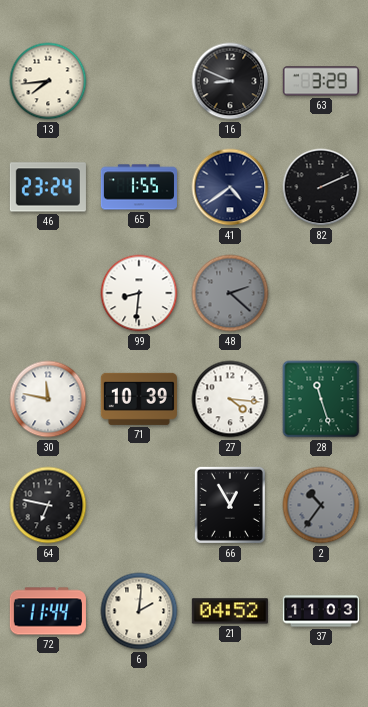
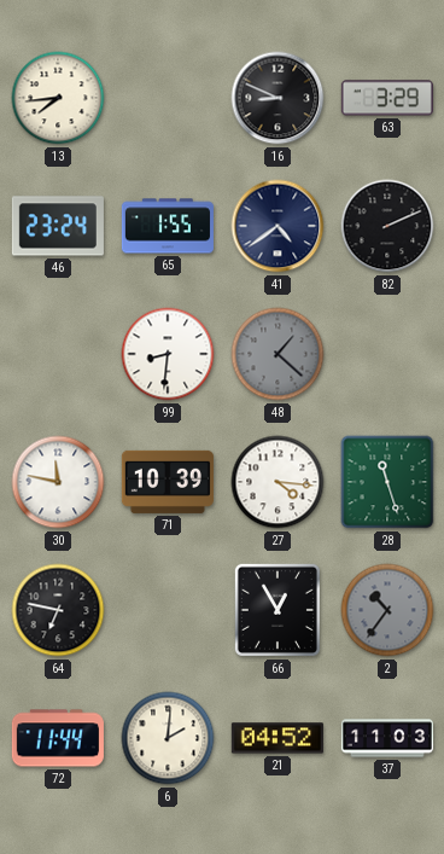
48: 2:22 -> 1:22 (277, 354)
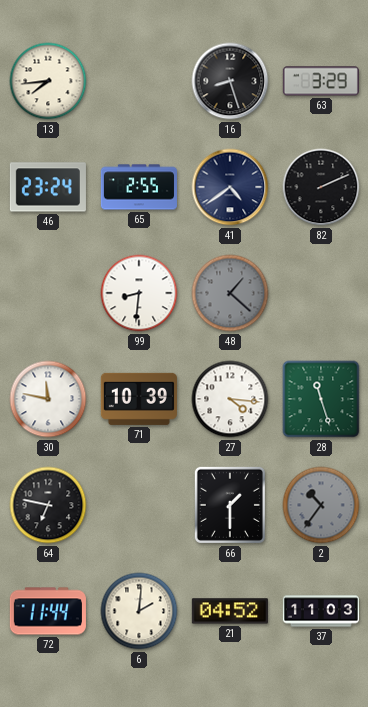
16: 8:49 -> 8:27 (230, 81)
65: 1:55 -> 2:55 (139, 187)
66: 12:55 -> 1:30 (230, 505)
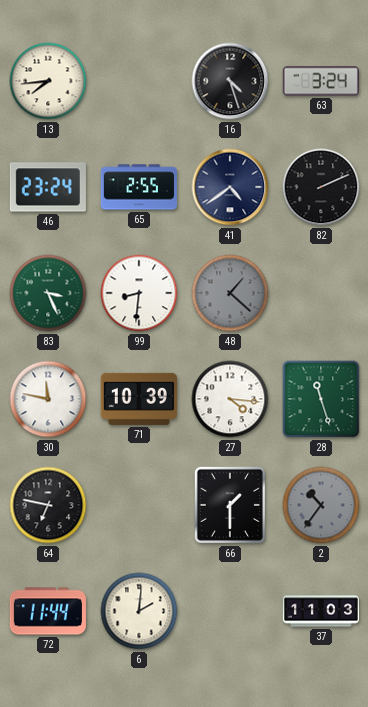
16: 8:27 -> 4:27 (230, 81)
63: 3:29 -> 3:24 (321, 81)
83: none -> 3:26 (48, 293)
21: 04:52 -> none (230, 611)
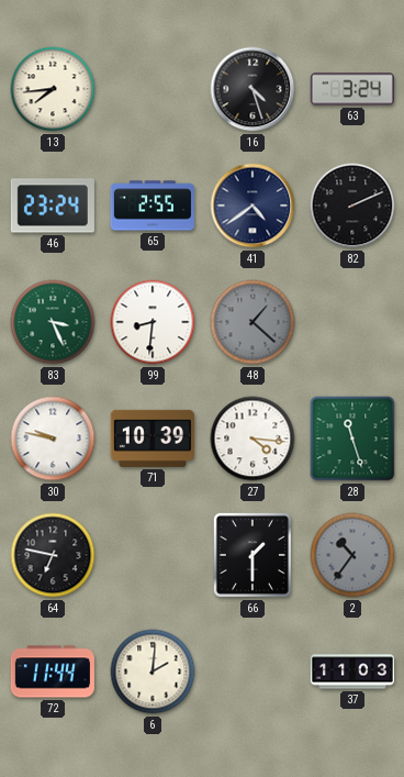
30: 11:47 -> 9:47 (53, 439)
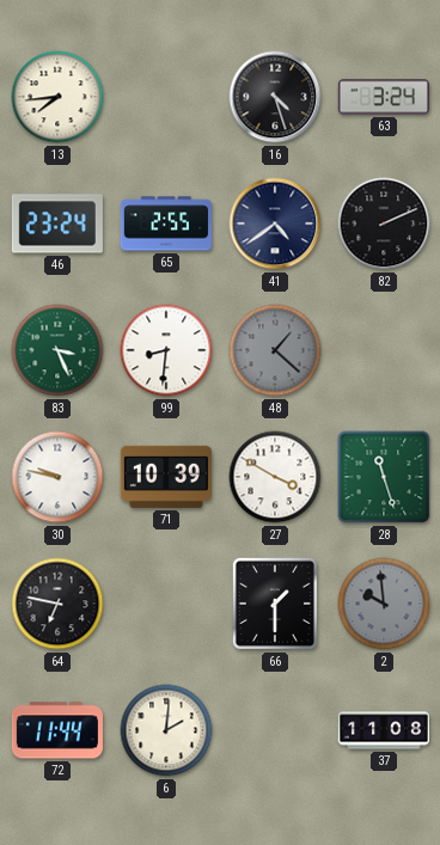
27: 4:16 -> 3:50 (275, 477)
2: 10:36 -> 9:59 (384, 604)
37: 11:03 -> 11:08 (383, 730)
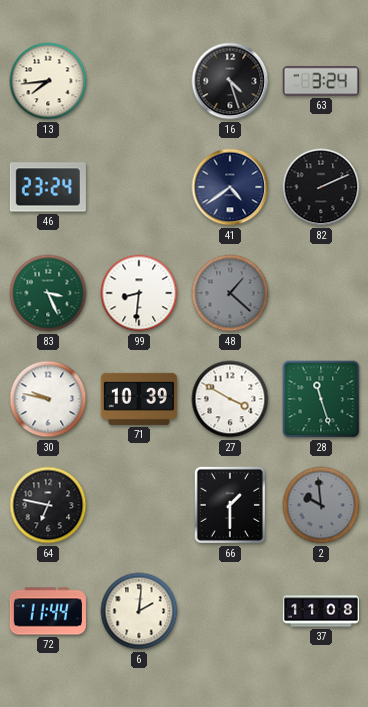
65: 2:55 -> none (166, 224)
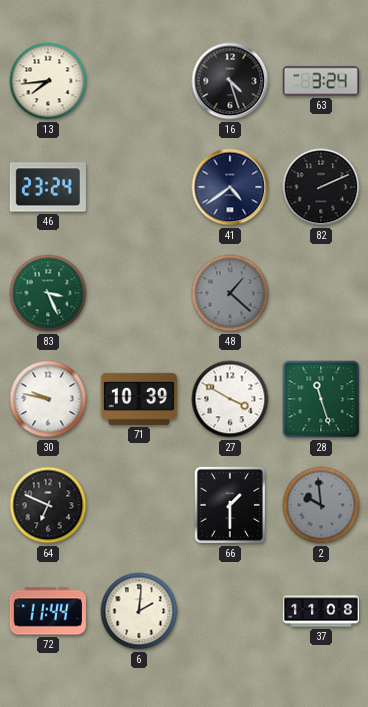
99: 8:31 -> none (139, 293)
64: 6:47 -> 6:49 (48, 505)
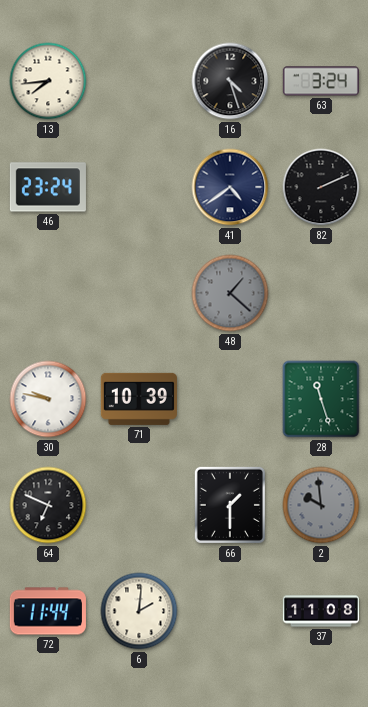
83: 3:26 -> none (48, 293)
27: 3:50 -> none (230, 399)
